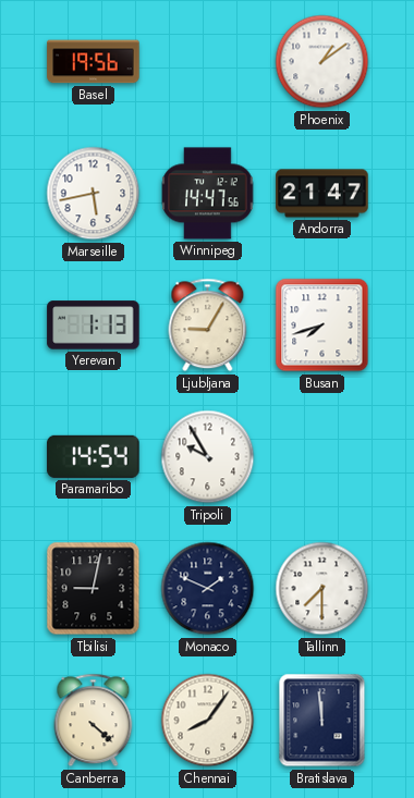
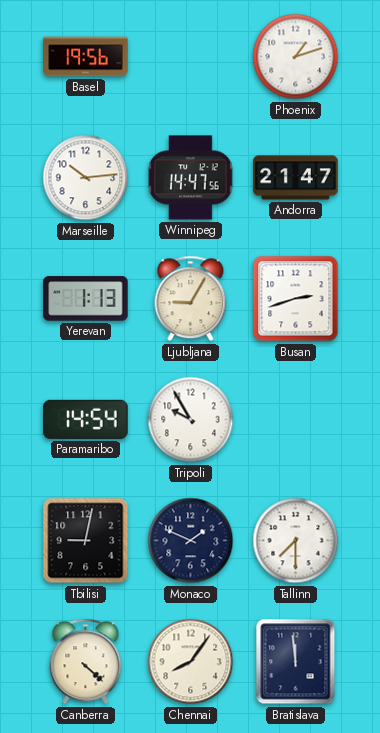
Phoenix: 1:09 -> 1:12 (296, 57)
Marseille: 5:43 -> 10:14 (86, 178)
Busan: 7:42 -> 2:42 (296, 299)
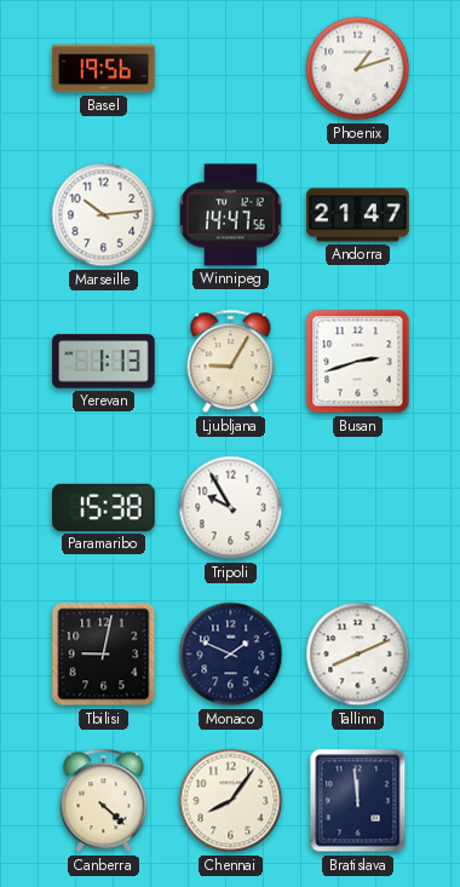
Paramaribo: 14:54 -> 15:38 (104, 507)
Tallinn: 7:30 -> 8:11 (358, 655)
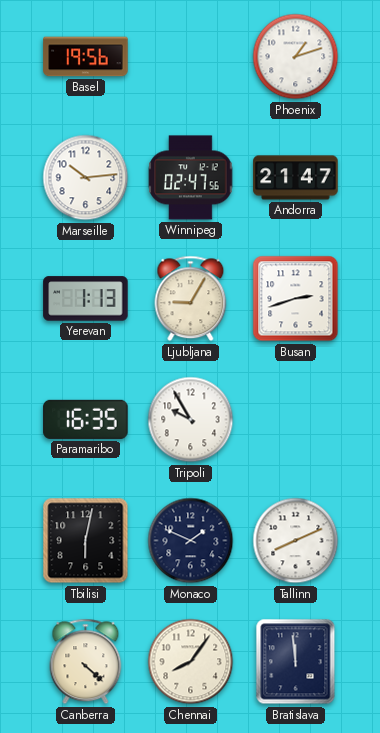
Winnipeg: 14:47 -> 02:47 (191, 178)
Paramaribo: 15:38 -> 16:35 (86, 419)
Tbilisi: 9:02 -> 6:02 (86, 541)
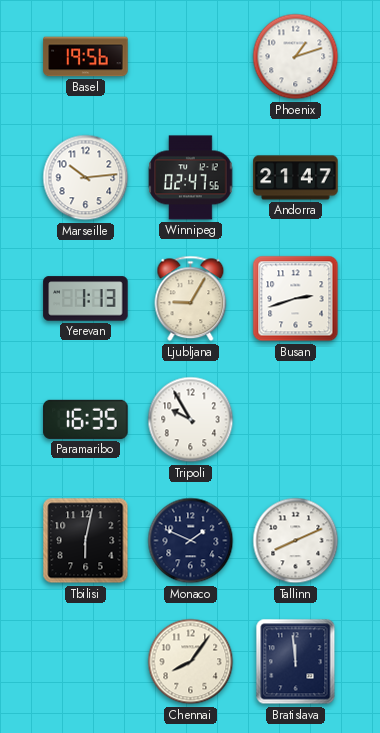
Canberra: 4:22 -> none (86, 662)
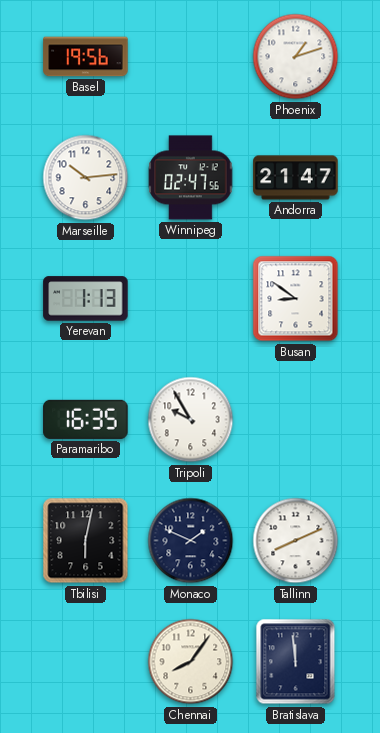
Ljubljana: 9:05 -> none (191, 299)
Busan: 2:42 -> 8:51 (296, 299)
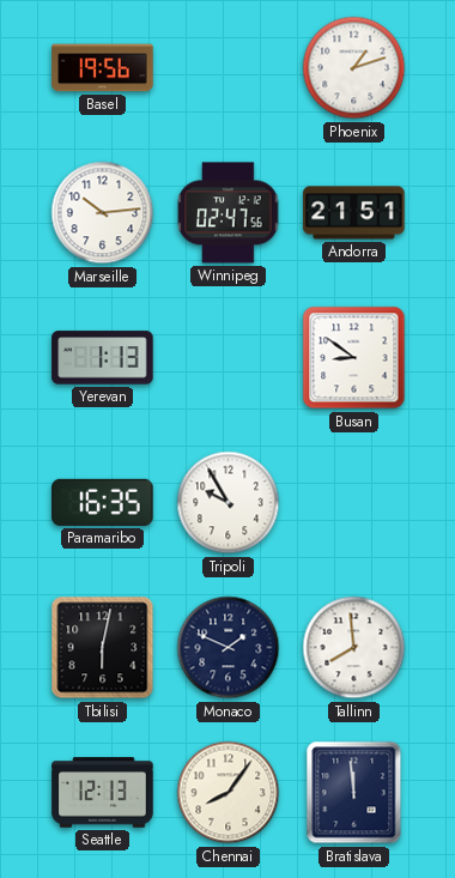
Andorra: 21:47 -> 21:51 (354, 213)
Tallinn: 8:11 -> 7:59 (354, 648)
Seattle: none -> 12:13 (103, 793)
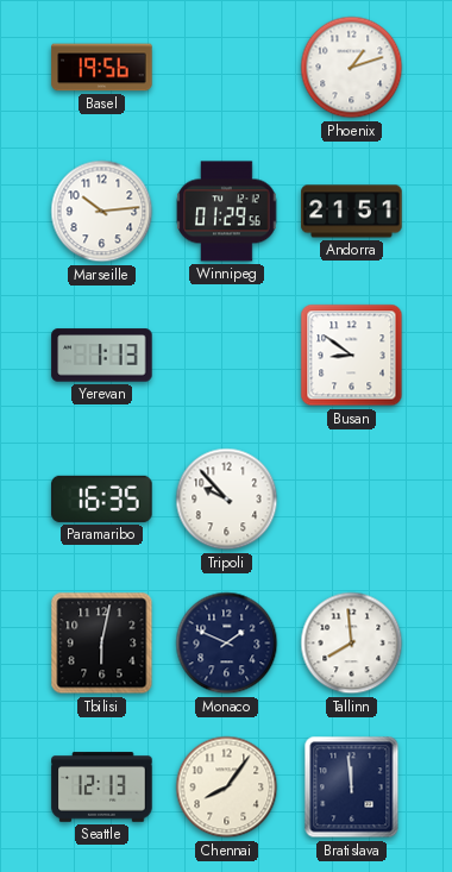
Winnipeg: 02:47 -> 01:29 (227, 212)
Tripoli: 9:55 -> 9:53 (227, 500)
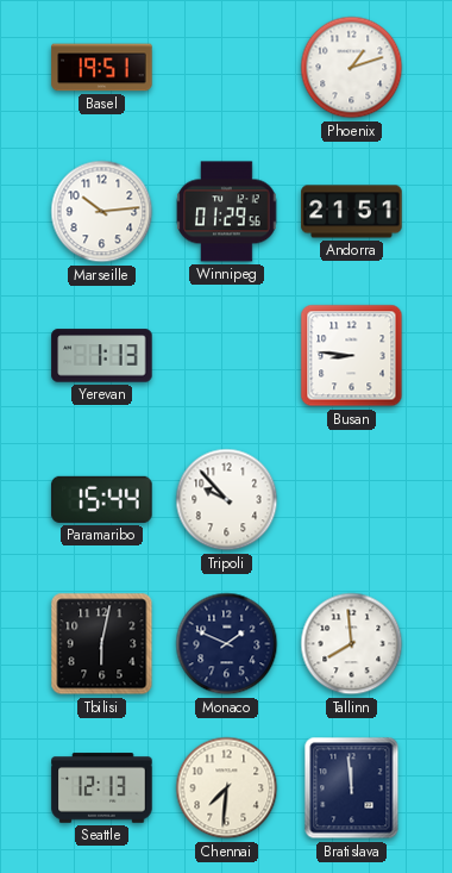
Basel: 19:56 -> 19:51 (102, 68)
Busan: 8:51 -> 8:46 (352, 356)
Paramaribo: 16:35 -> 15:44 (102, 499)
Chennai: 8:06 -> 7:31 (227, 788)
